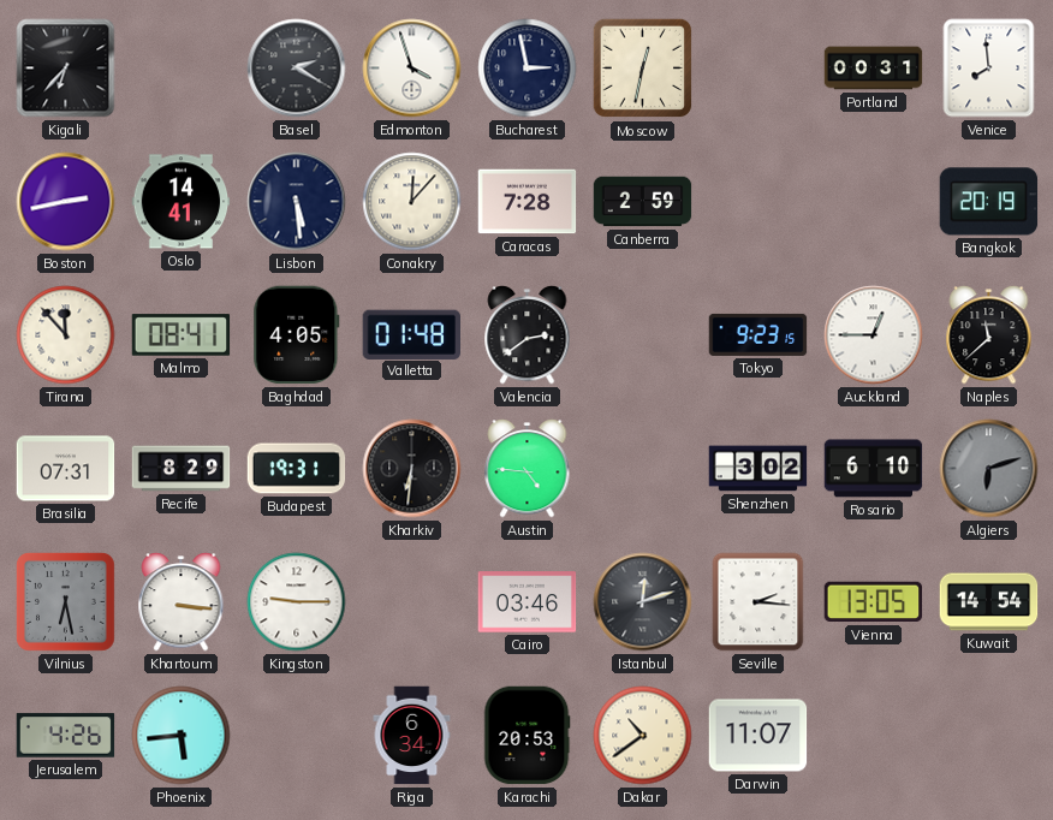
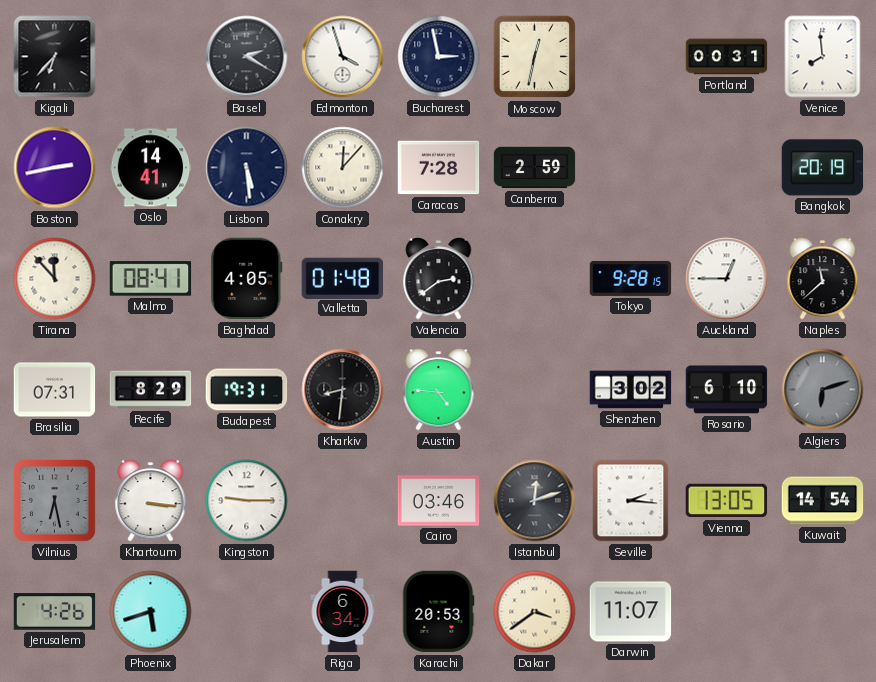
Tokyo: 9:23 -> 9:28 (631, 278)
Kharkiv: 6:31 -> 8:31 (343, 390)
Phoenix: 5:44 -> 5:42 (151, 612)
Dakar: 10:39 -> 3:39 (535, 612)
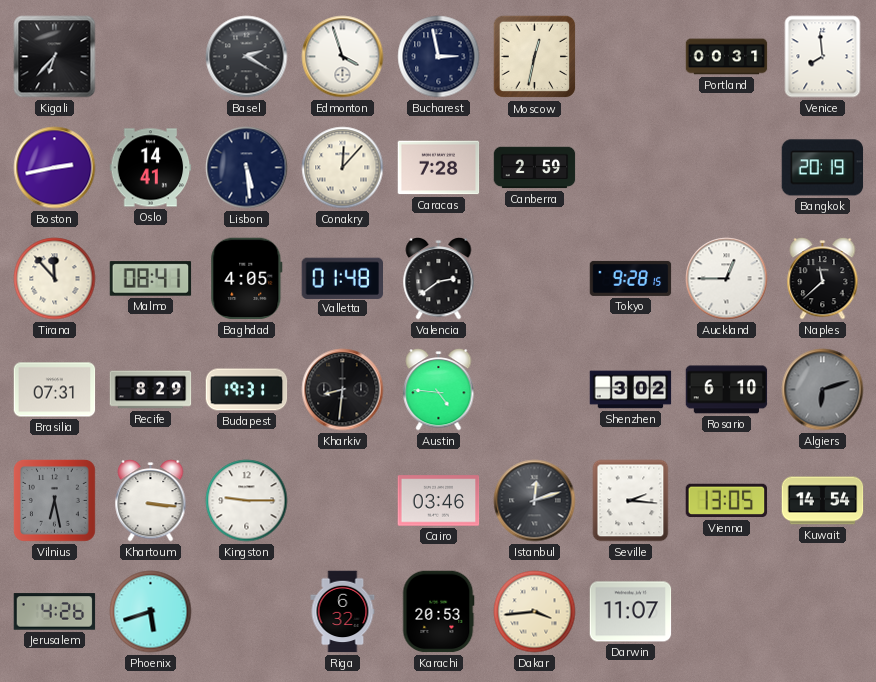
Riga: 6:34 -> 6:32 (343, 612)
Dakar: 3:39 -> 3:44 (535, 612)
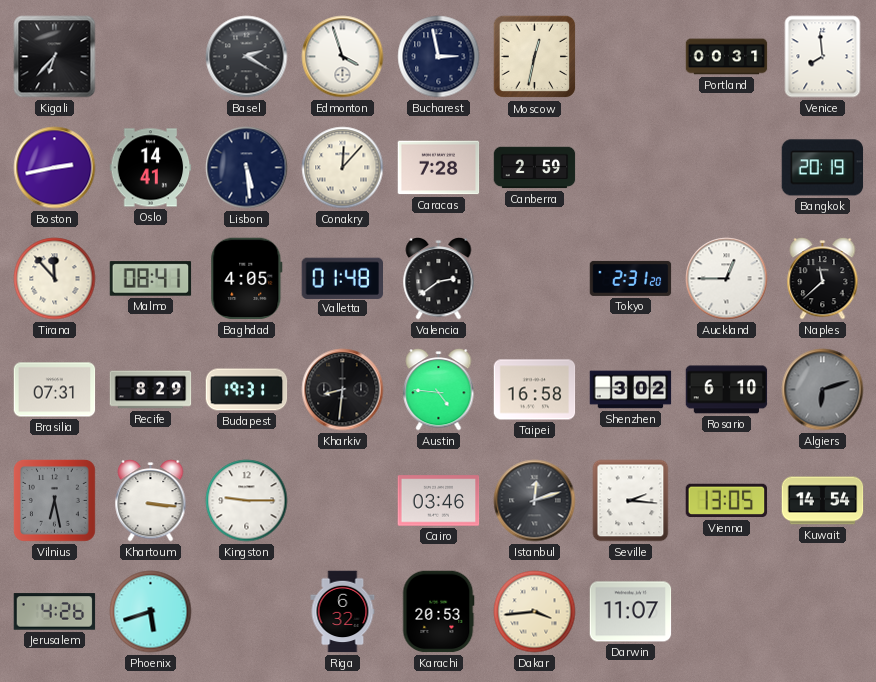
Tokyo: 9:28 -> 2:31 (631, 278)
Taipei: none -> 16:58 (535, 390)
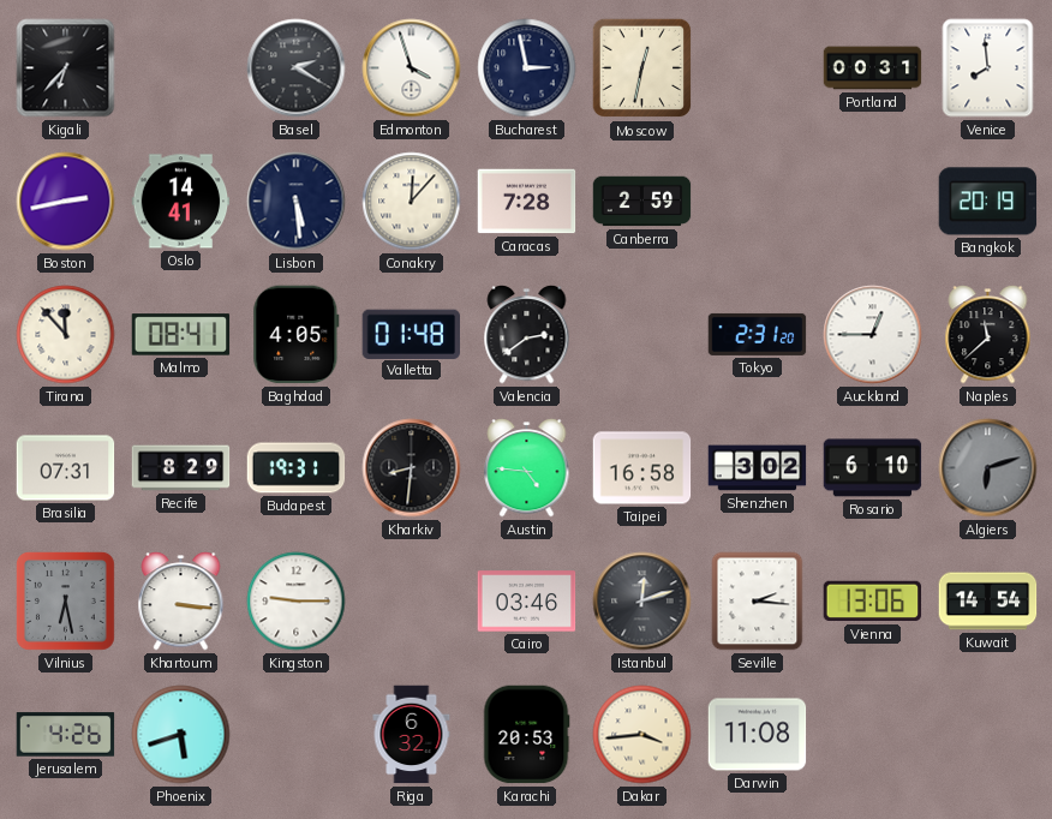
Vienna: 13:05 -> 13:06 (873, 602)
Darwin: 11:07 -> 11:08 (758, 735)
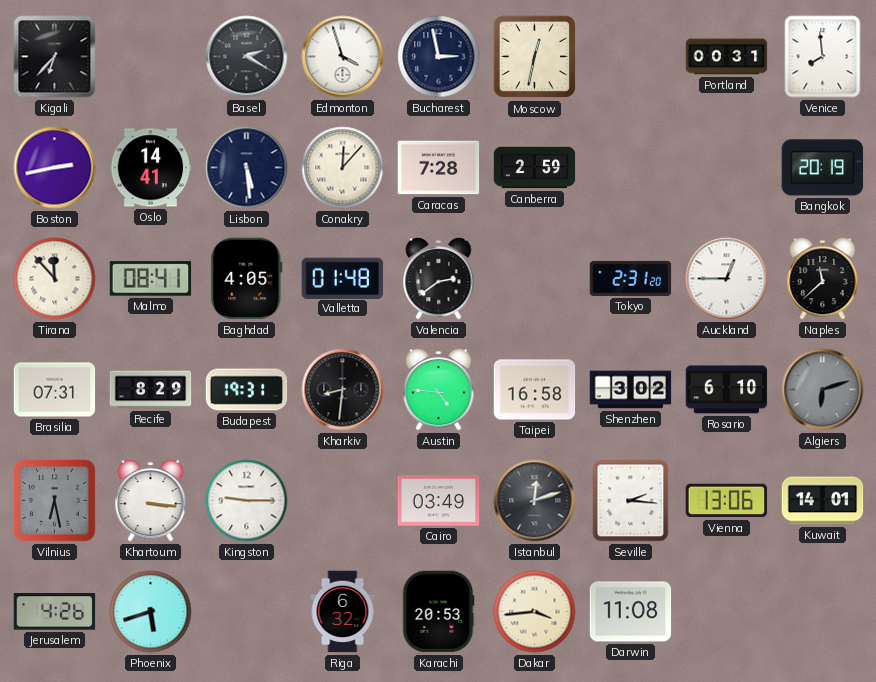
Cairo: 03:46 -> 03:49 (439, 501)
Kuwait: 14:54 -> 14:01 (823, 501)
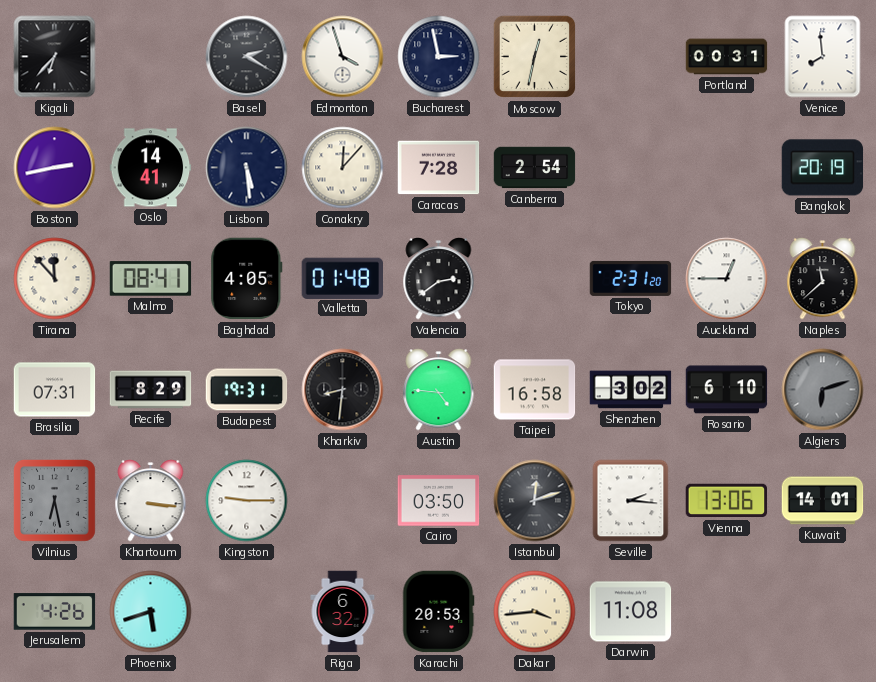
Canberra: 2:59 -> 2:54 (535, 168)
Cairo: 03:49 -> 03:50 (439, 501)
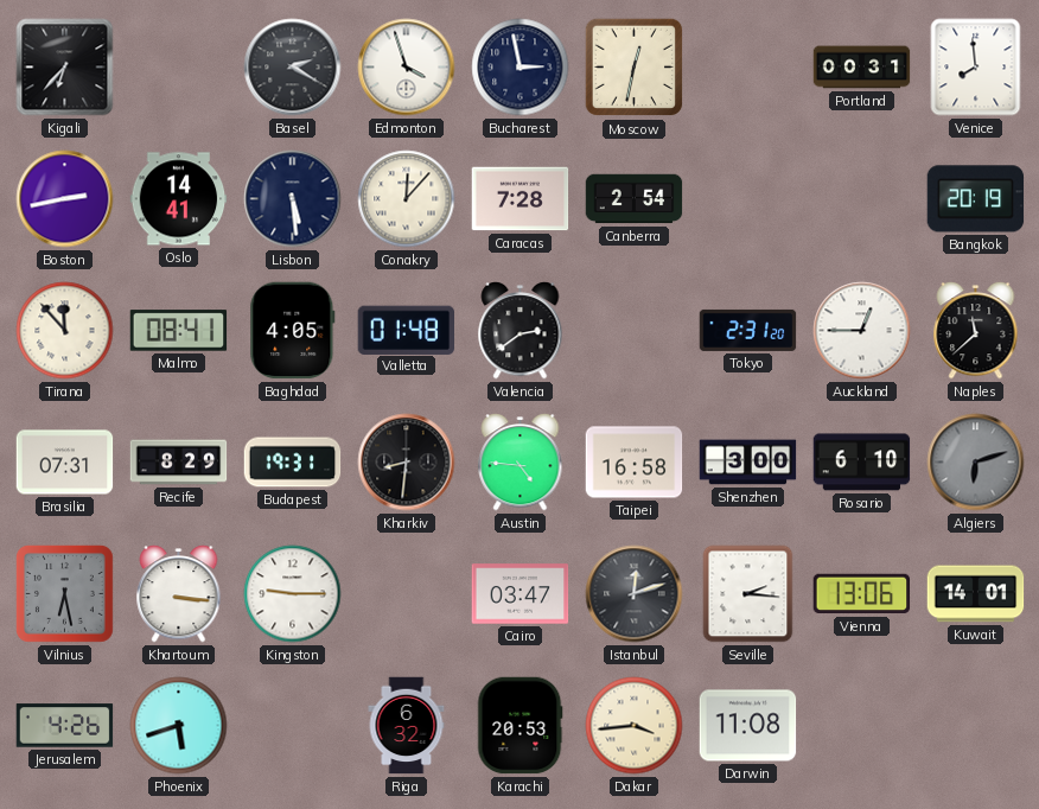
Shenzhen: 3:02 -> 3:00 (748, 463)
Cairo: 03:50 -> 03:47 (521, 594)
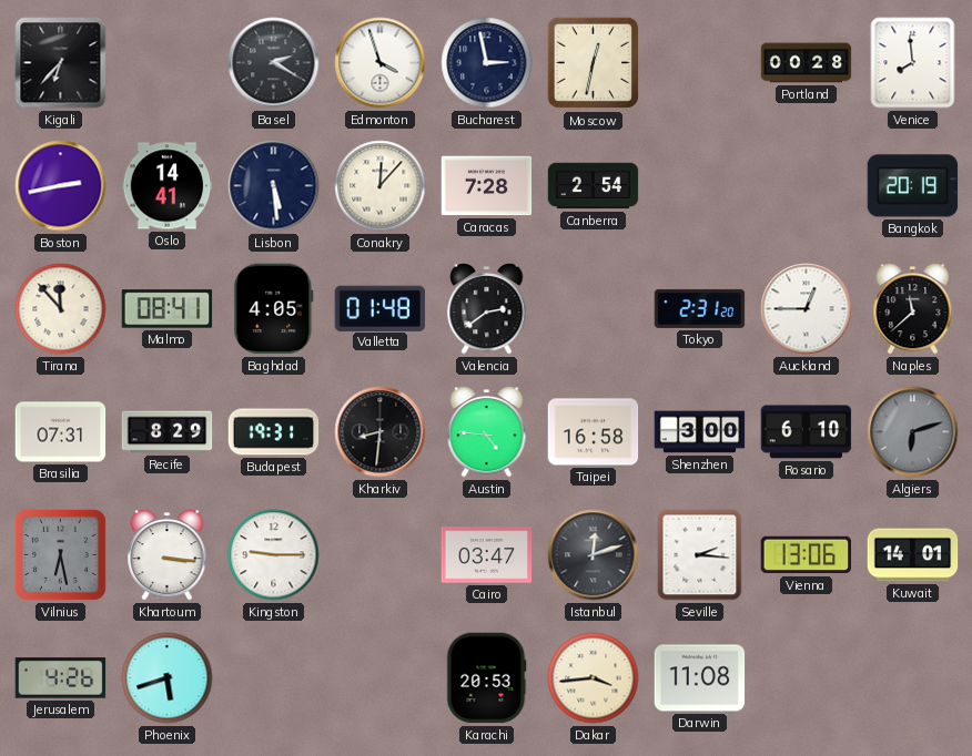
Portland: 00:31 -> 00:28 (807, 63)
Riga: 6:32 -> none (407, 726)
